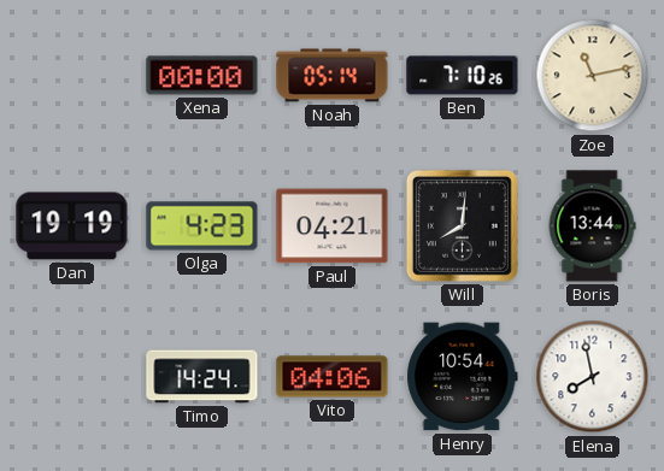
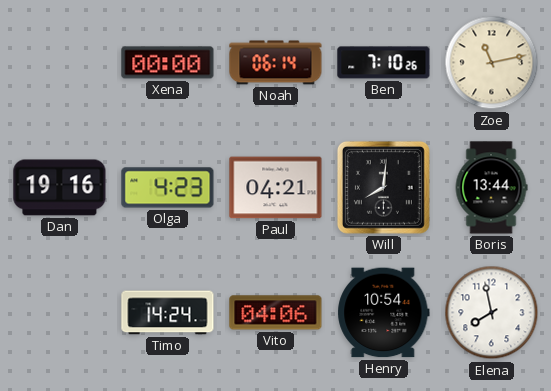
Noah: 05:14 -> 06:14 (276, 63)
Dan: 19:19 -> 19:16 (60, 188)
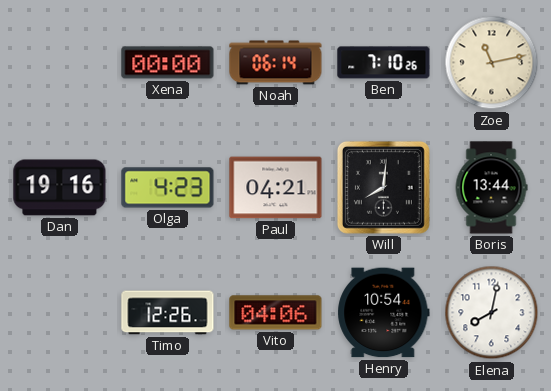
Timo: 14:24 -> 12:26 (168, 313)
Elena: 7:58 -> 8:02 (492, 313)
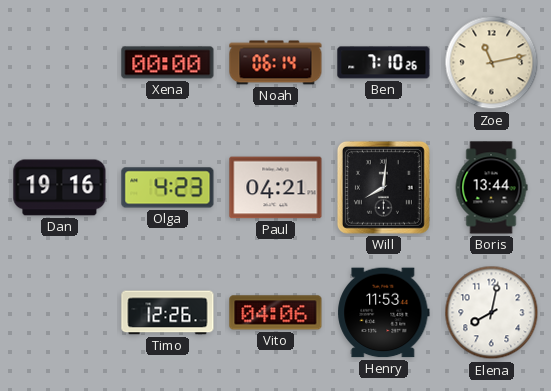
Henry: 10:54 -> 11:53 (384, 313)
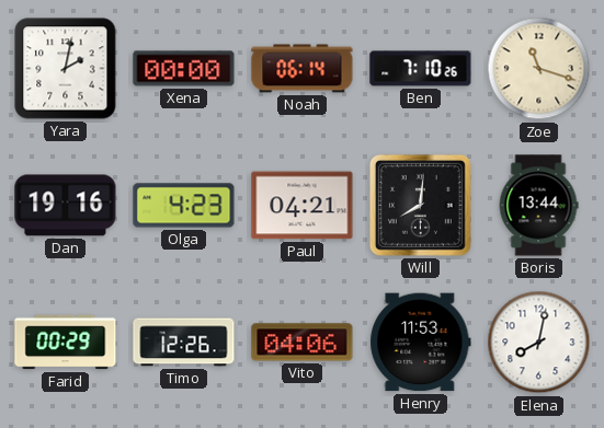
Yara: none -> 2:02 (66, 69)
Zoe: 11:13 -> 11:18 (539, 69)
Farid: none -> 00:29 (66, 343)
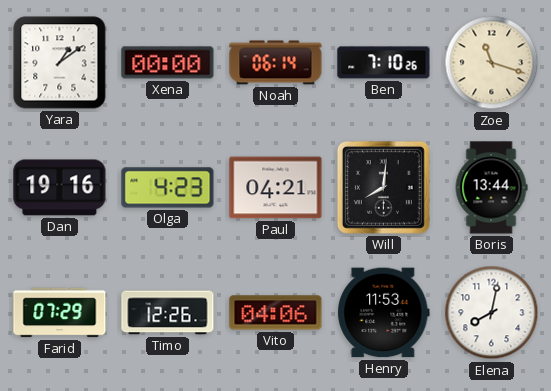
Yara: 2:02 -> 1:09 (60, 63)
Farid: 00:29 -> 07:29 (60, 313)
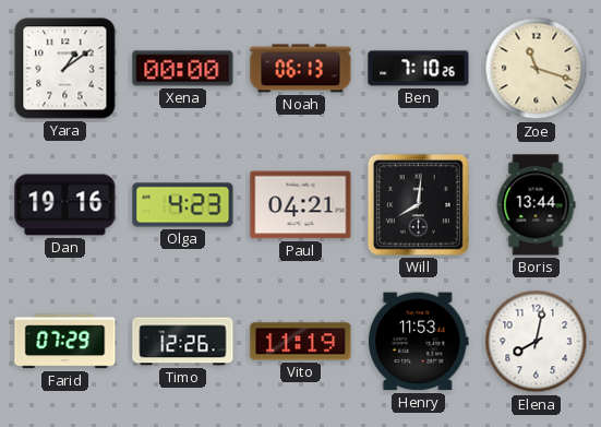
Noah: 06:14 -> 06:13 (301, 69)
Vito: 04:06 -> 11:19 (301, 342)
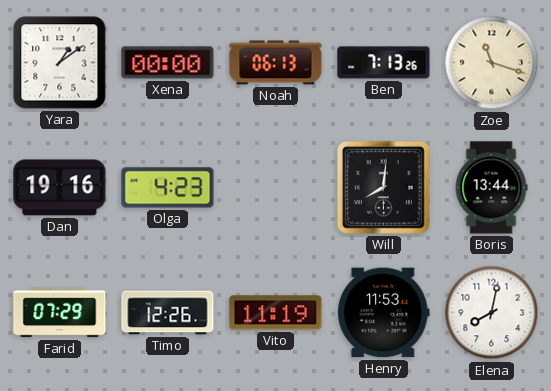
Ben: 7:10 -> 7:13 (384, 63)
Paul: 04:21 -> none (301, 205)
